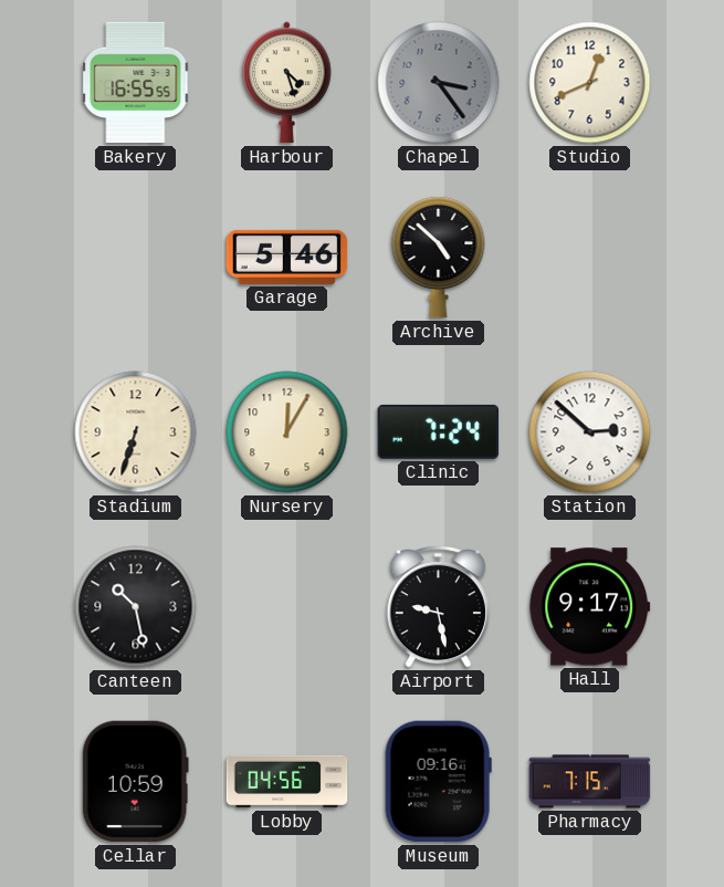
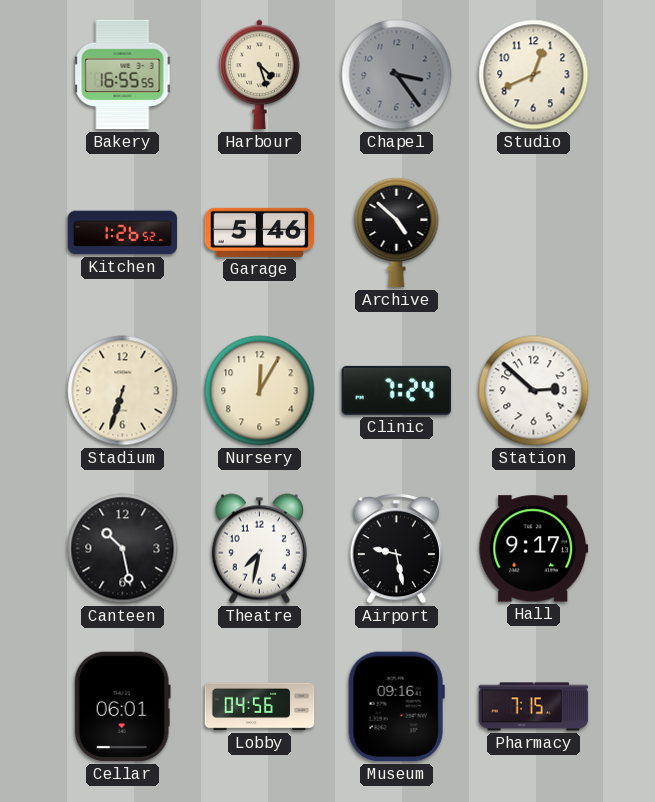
Kitchen: none -> 1:26 (123, 233)
Theatre: none -> 7:32 (259, 549)
Cellar: 10:59 -> 06:01 (122, 707)
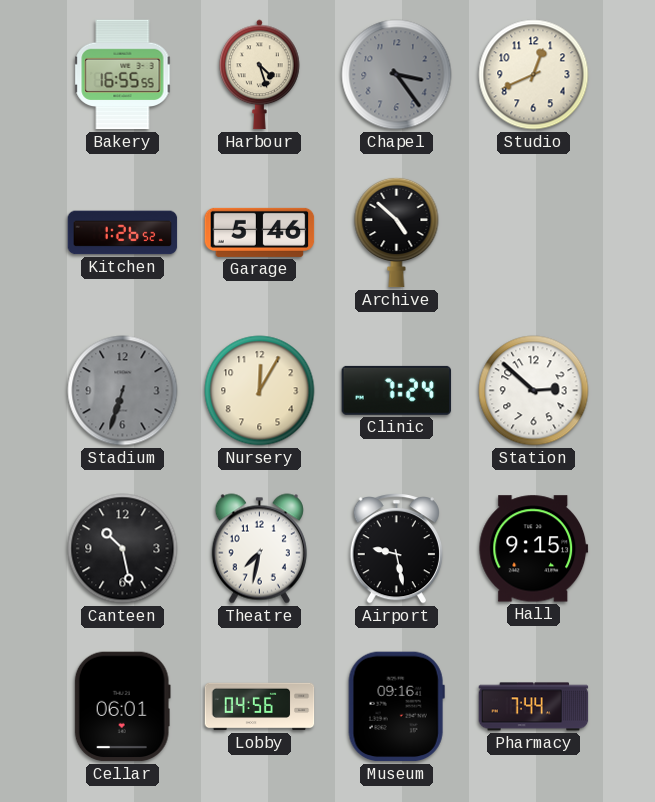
Stadium dial: cream -> grey (123, 391)
Hall: 9:17 -> 9:15 (534, 549)
Pharmacy: 7:15 -> 7:44 (534, 707)
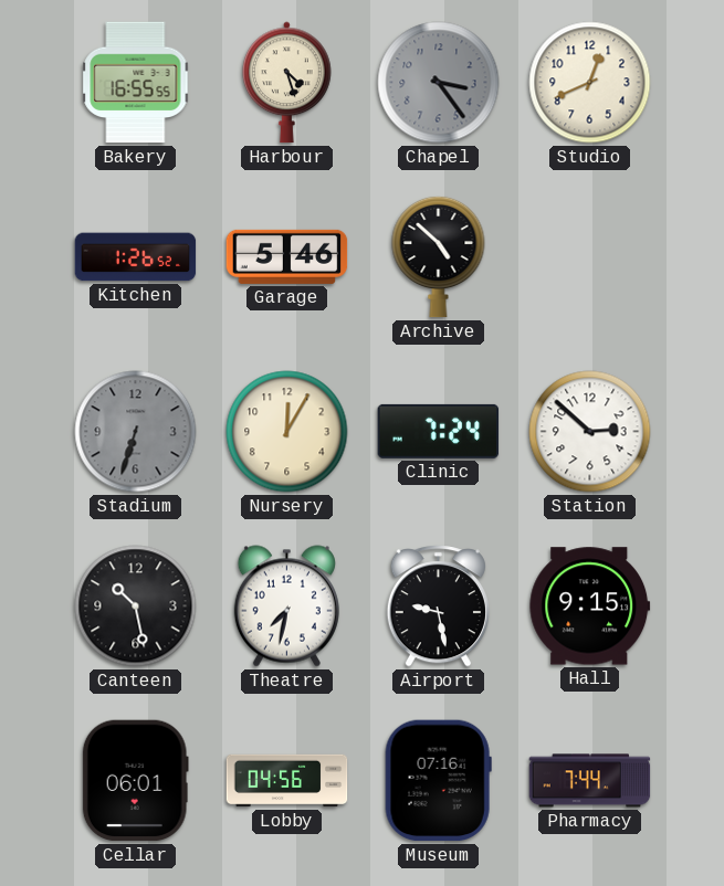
Museum: 09:16 -> 07:16 (438, 781)
